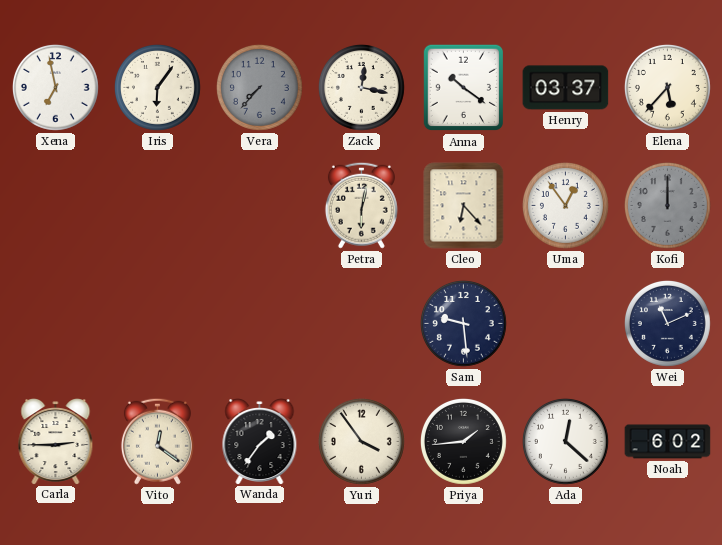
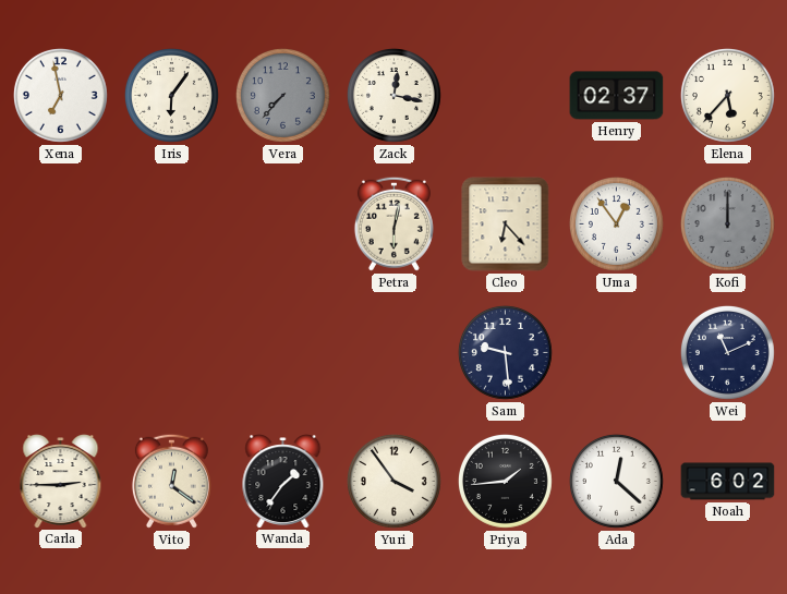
Anna: 10:21 -> none (463, 88)
Henry: 03:37 -> 02:37 (617, 96)
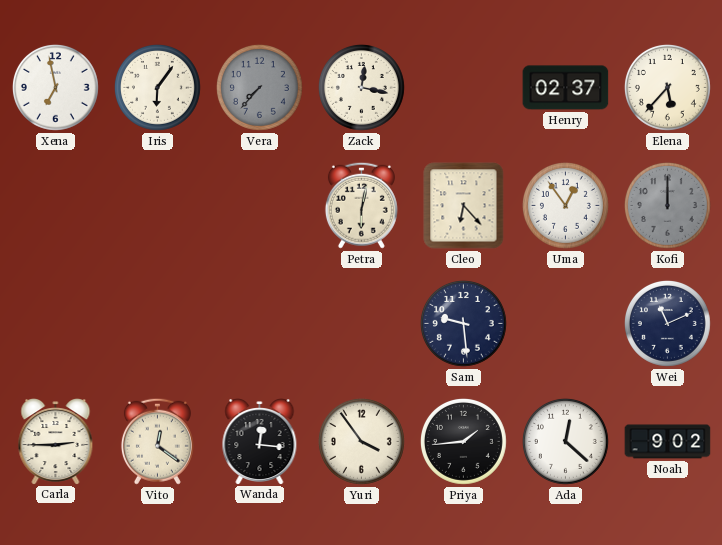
Wanda: 1:36 -> 12:16 (260, 442)
Noah: 6:02 -> 9:02 (668, 442)
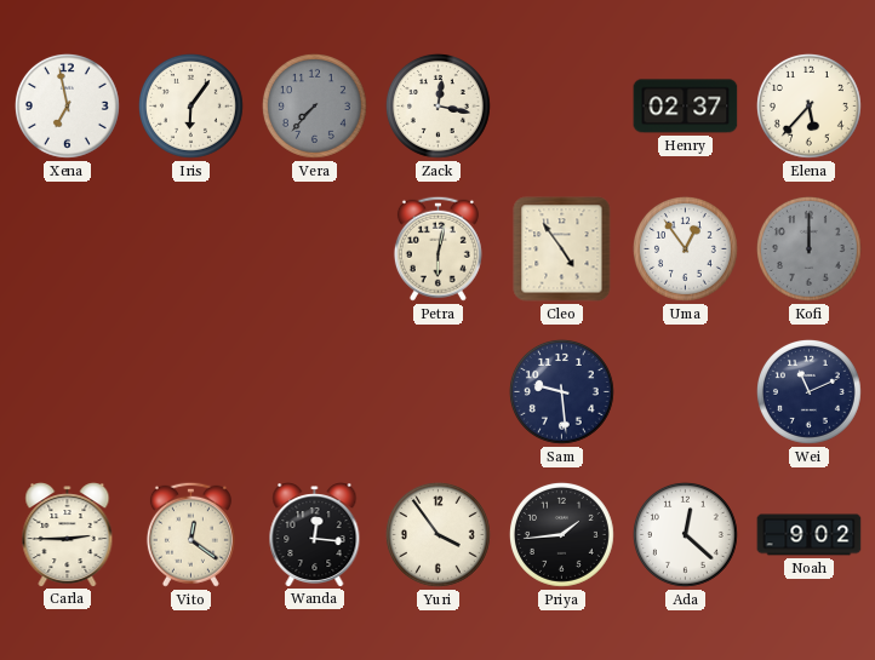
Cleo: 6:23 -> 4:54 (562, 249)
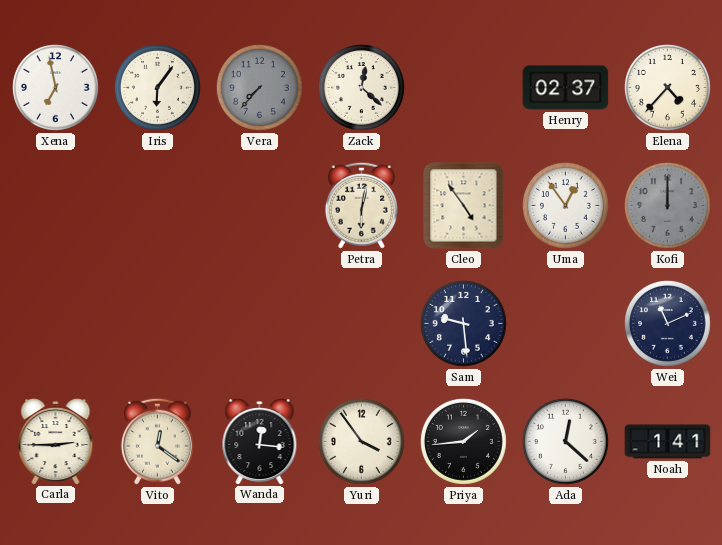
Zack: 12:17 -> 12:22 (361, 87)
Elena: 5:37 -> 4:37 (667, 87)
Noah: 9:02 -> 1:41 (668, 442)
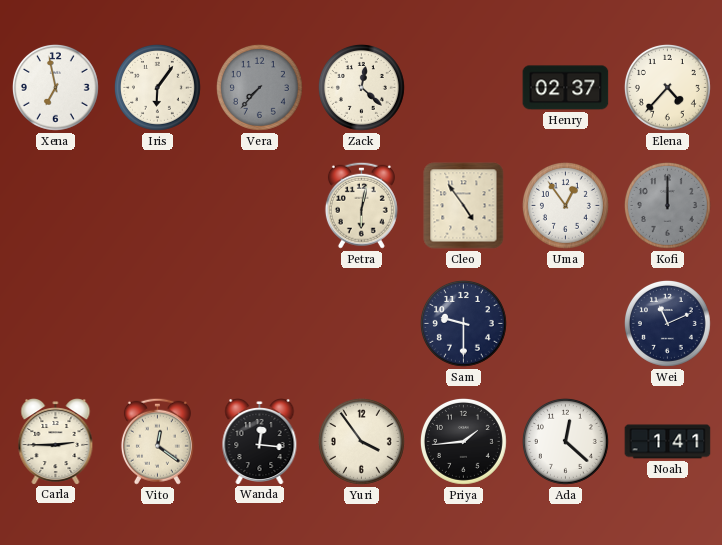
Sam: 9:29 -> 9:30 (463, 323)
